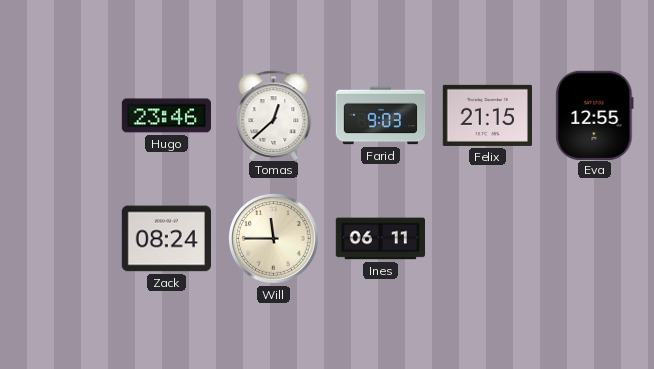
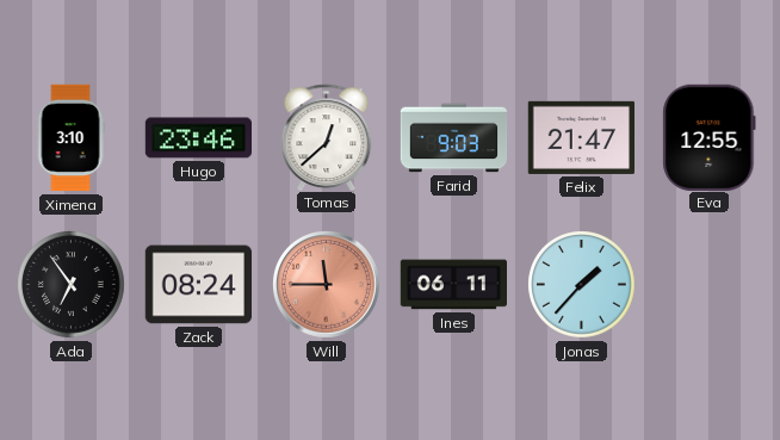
Ximena: none -> 3:10 (70, 138)
Felix: 21:15 -> 21:47 (581, 137)
Ada: none -> 6:54 (72, 285)
Will dial: cream -> salmon (327, 285)
Jonas: none -> 1:37 (582, 285)
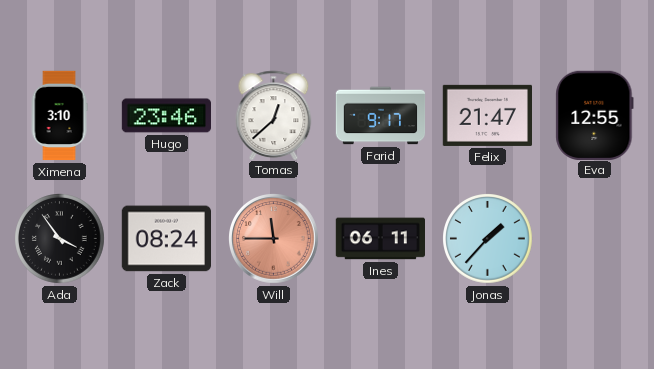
Farid: 9:03 -> 9:17 (381, 116)
Ada: 6:54 -> 3:54 (60, 239)
